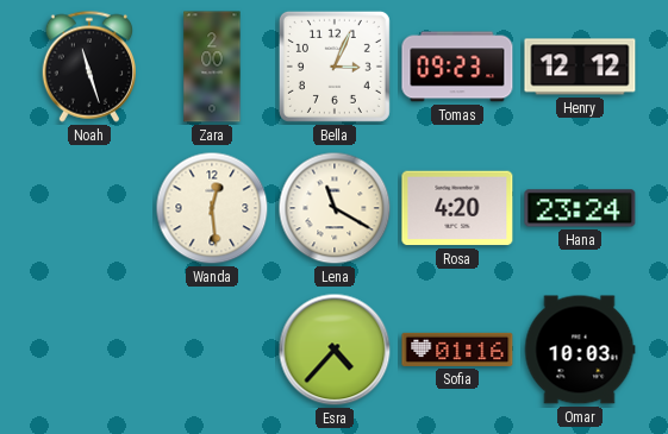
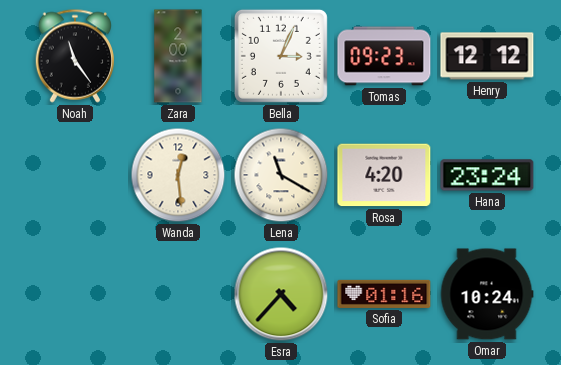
Noah: 11:27 -> 11:24 (74, 56)
Omar: 10:03 -> 10:24 (487, 294)
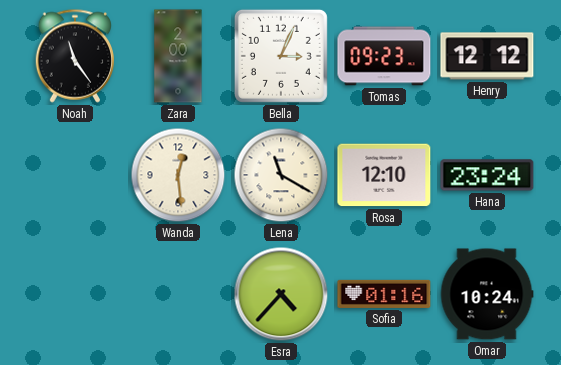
Rosa: 4:20 -> 12:10 (384, 175)
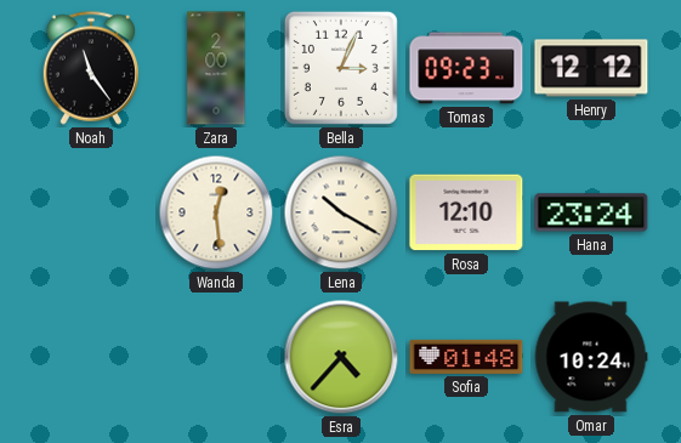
Lena: 11:20 -> 10:20 (341, 212)
Sofia: 01:16 -> 01:48 (466, 357)
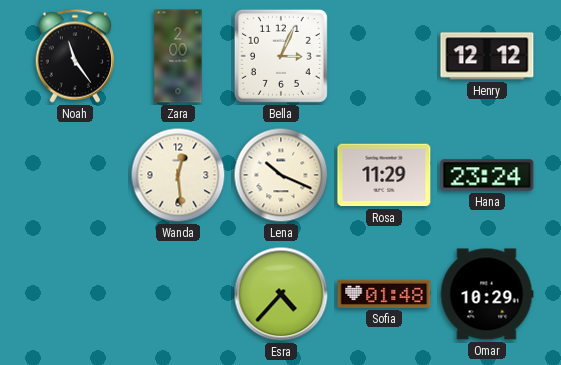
Tomas: 09:23 -> none (466, 68)
Lena: 10:20 -> 10:19 (281, 175)
Rosa: 12:10 -> 11:29 (384, 175)
Omar: 10:24 -> 10:29 (487, 294)
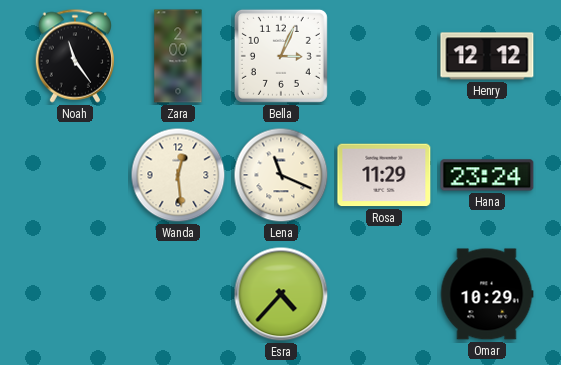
Lena: 10:19 -> 11:19 (281, 175)
Sofia: 01:48 -> none (384, 294)
